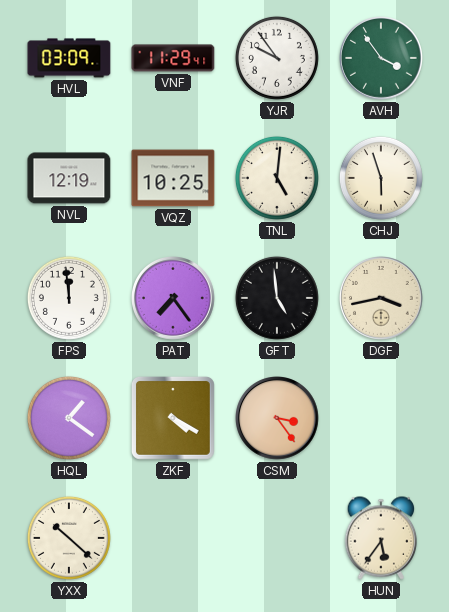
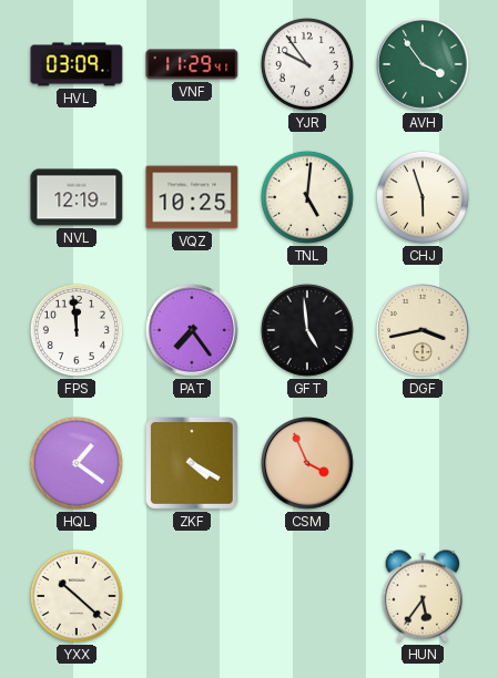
CSM: 3:24 -> 3:56 (308, 464)
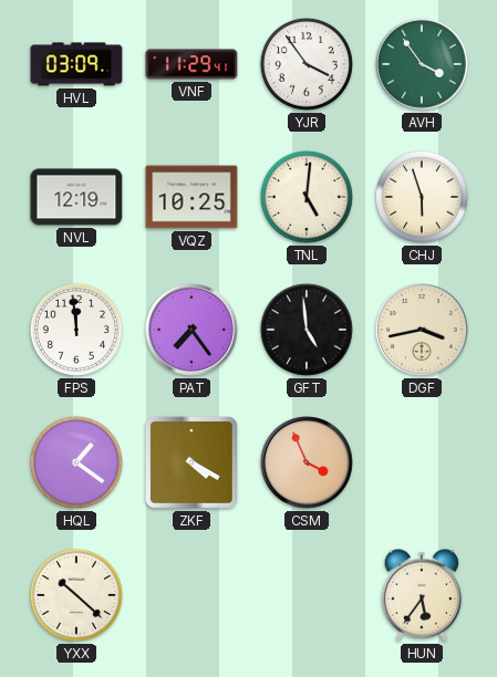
YJR: 9:54 -> 3:54 (307, 64)
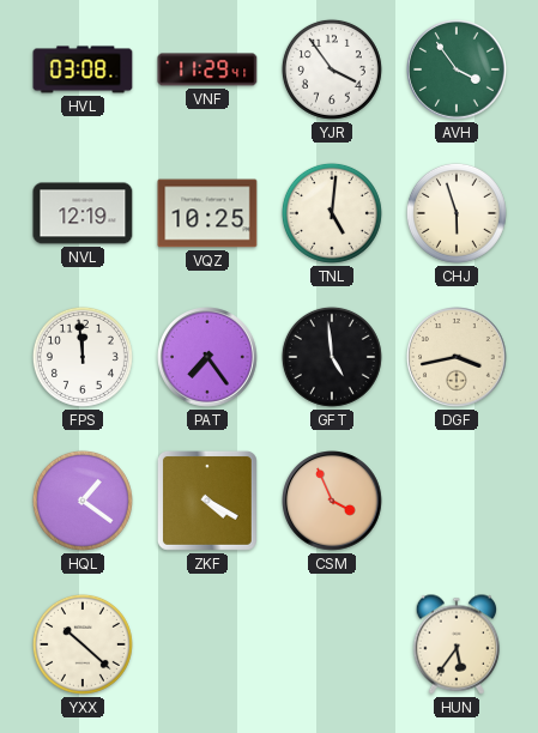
HVL: 03:09 -> 03:08 (83, 69)
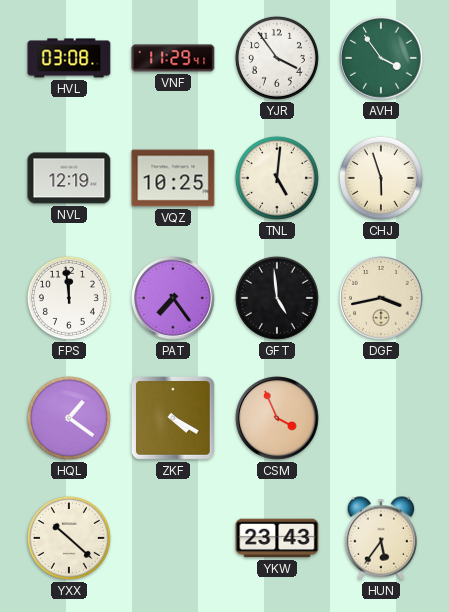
YKW: none -> 23:43 (277, 538)
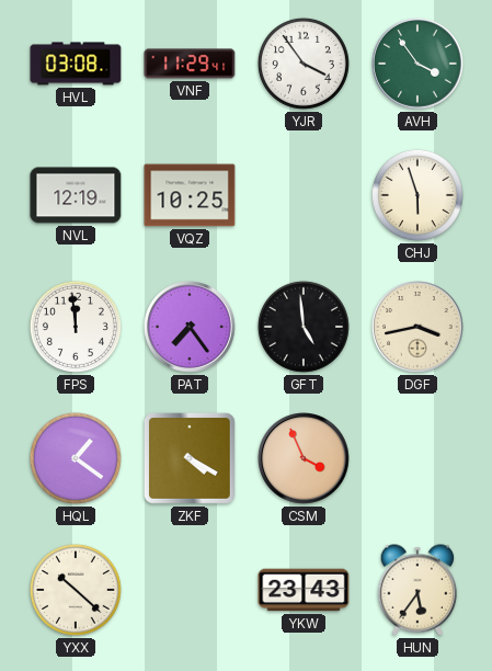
TNL: 5:01 -> none (277, 178)
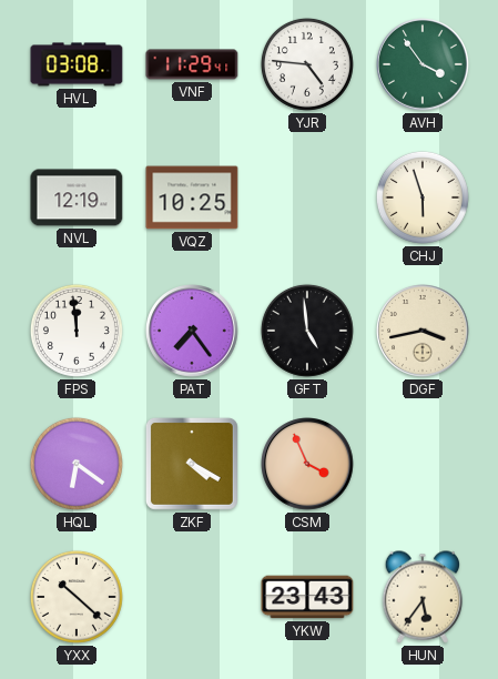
YJR: 3:54 -> 4:46 (307, 64)
HQL: 1:21 -> 6:21 (77, 464)
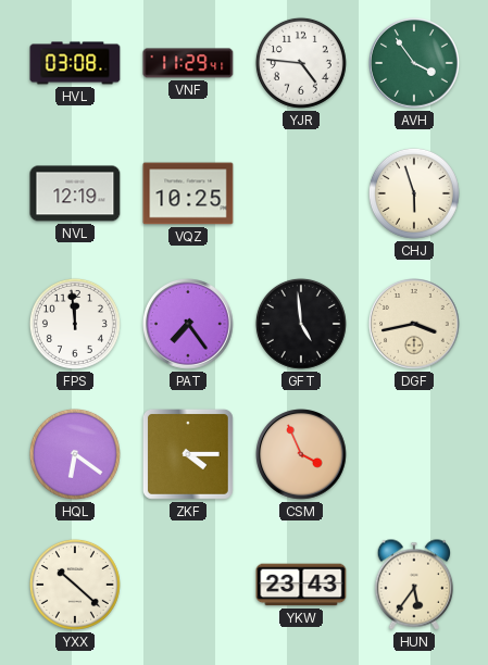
ZKF: 4:20 -> 4:15 (188, 454)
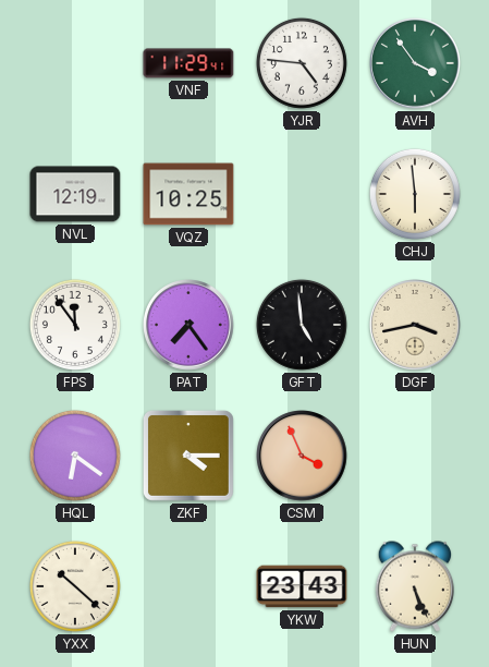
HVL: 03:08 -> none (75, 63)
CHJ: 5:57 -> 5:59 (415, 194)
FPS: 11:59 -> 11:54 (75, 325)
HUN: 5:36 -> 5:26 (415, 586)
